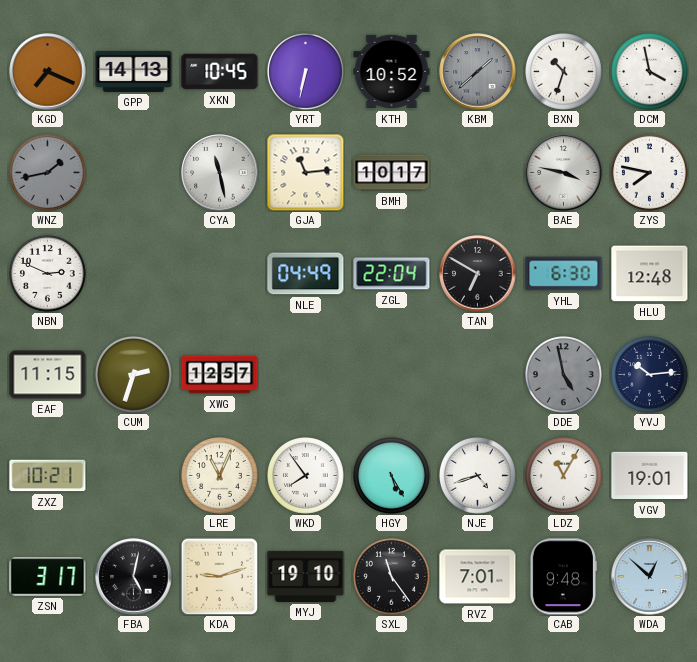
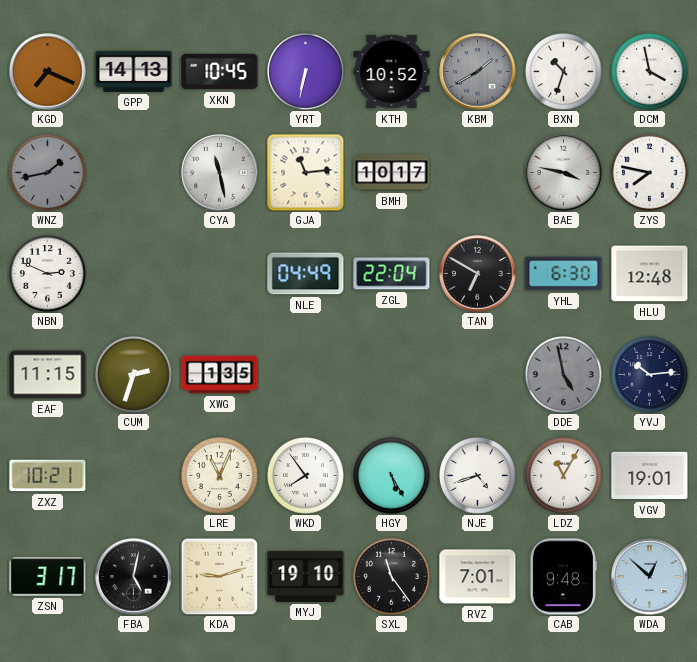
KBM: 1:38 -> 1:40 (478, 72)
XWG: 12:57 -> 1:35 (220, 375)
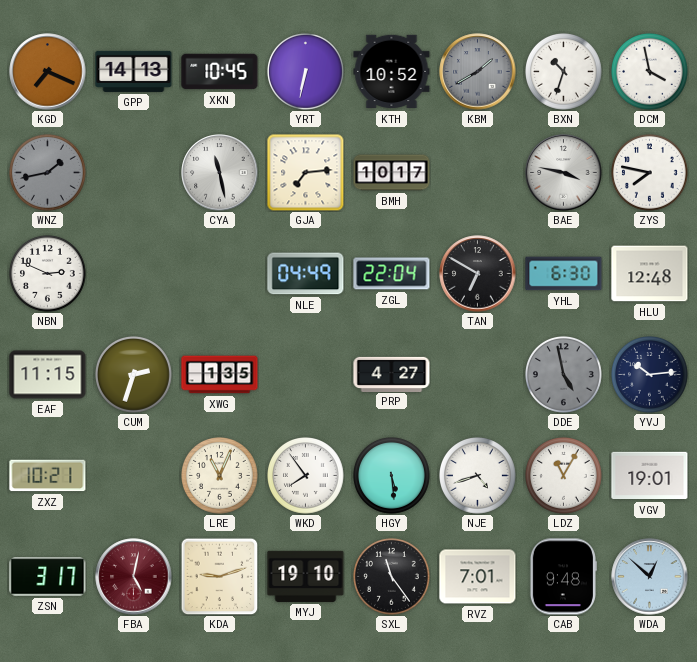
GJA: 11:14 -> 7:14 (305, 172)
PRP: none -> 4:27 (392, 374)
HGY: 5:25 -> 5:29 (392, 476)
FBA dial: black -> burgundy (134, 577)
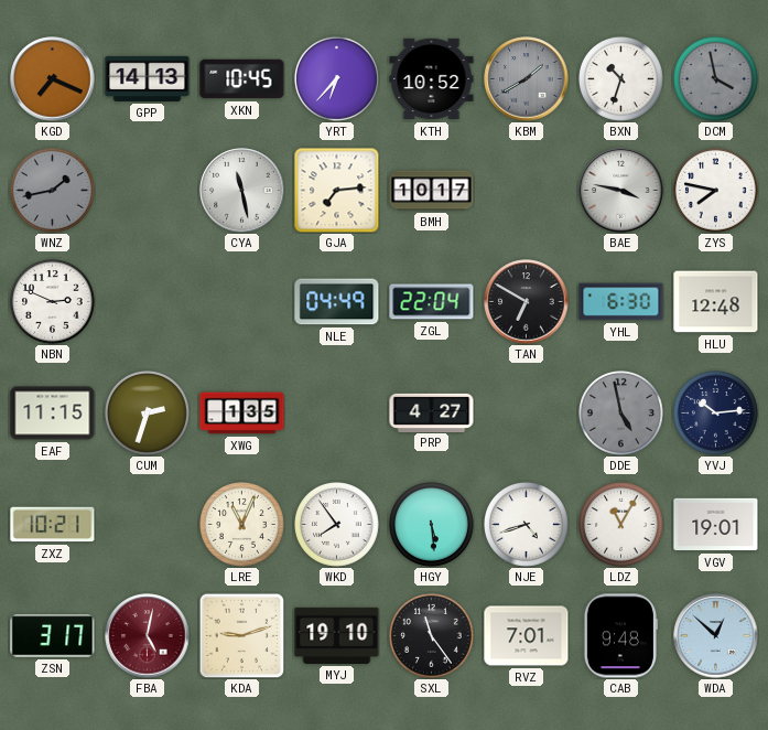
YRT: 6:32 -> 6:37 (337, 79)
DCM dial: white -> grey (716, 79)
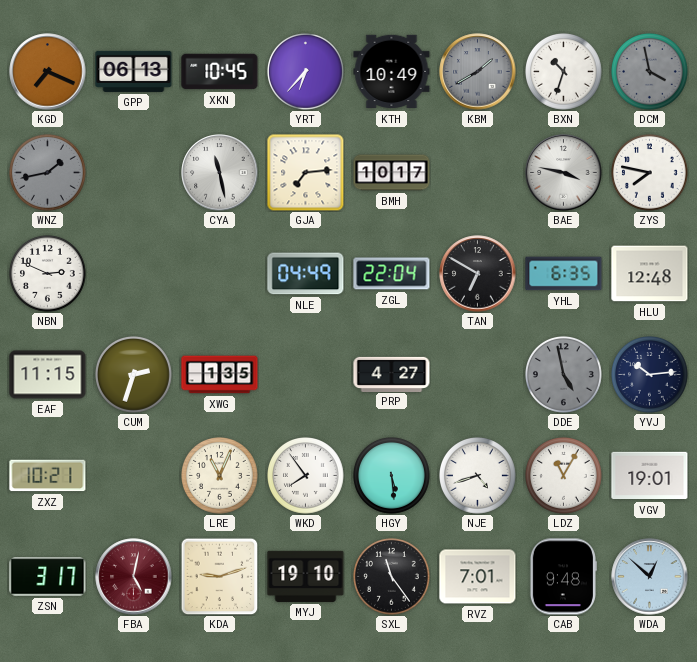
GPP: 14:13 -> 06:13 (134, 71)
KTH: 10:52 -> 10:49 (392, 72)
YHL: 6:30 -> 6:35 (564, 274)
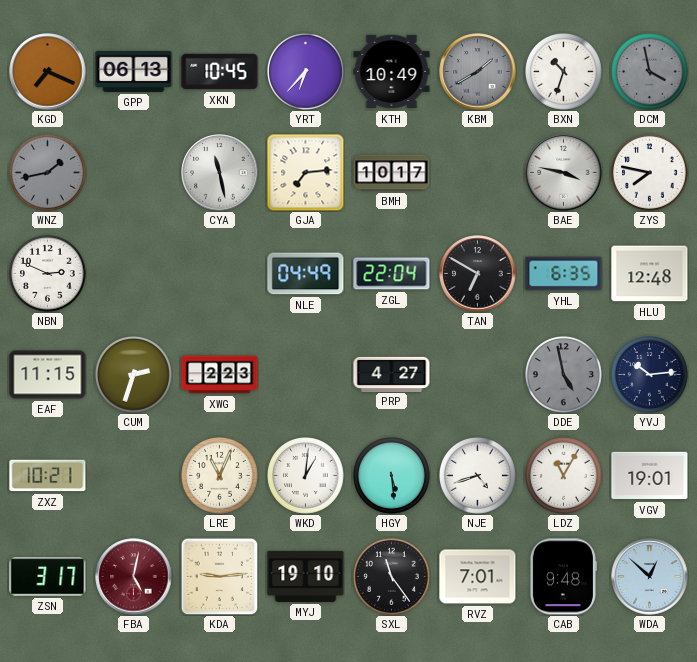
XWG: 1:35 -> 2:23 (220, 375)
WKD: 7:54 -> 1:01 (306, 476)
KDA: 9:12 -> 9:14 (219, 576)
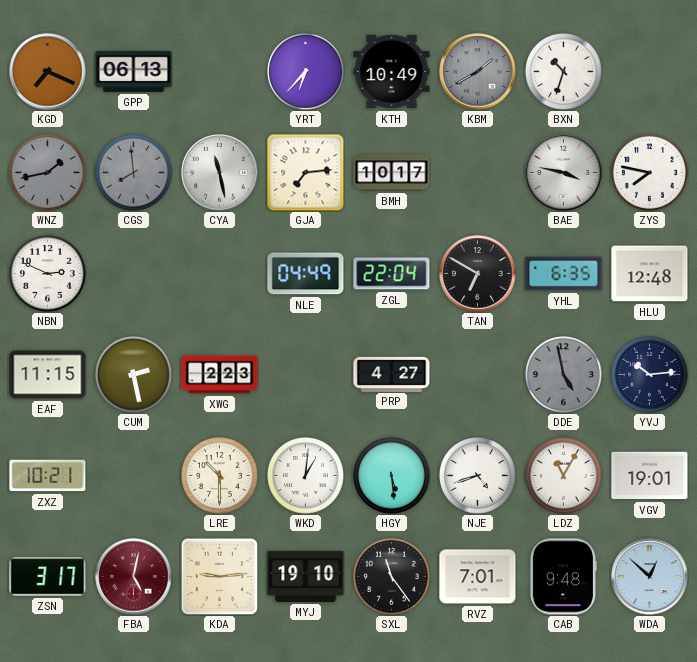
XKN: 10:45 -> none (220, 72)
DCM: 3:58 -> none (650, 72)
CGS: none -> 7:59 (134, 173)
CUM: 2:33 -> 2:28 (134, 375)
LRE: 11:04 -> 10:30 (220, 476)
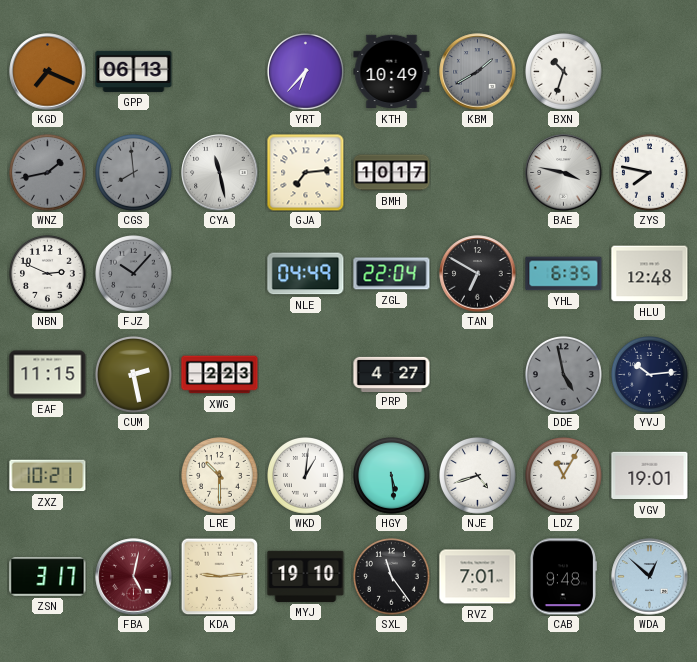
FJZ: none -> 10:07 (134, 274)
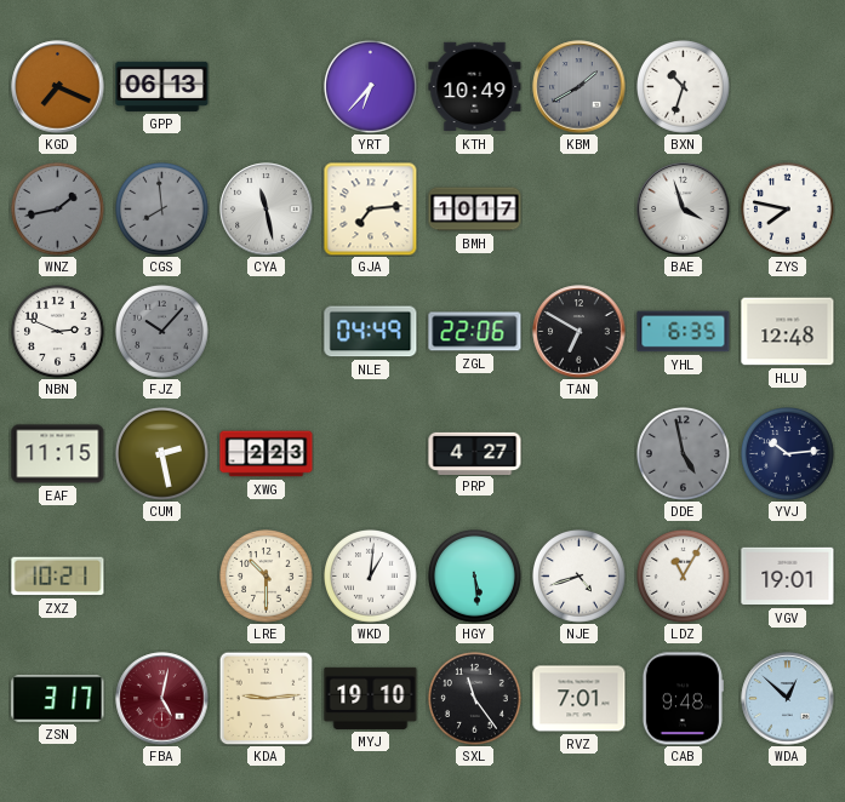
BAE: 3:47 -> 3:57 (684, 210)
ZGL: 22:04 -> 22:06 (475, 332)
